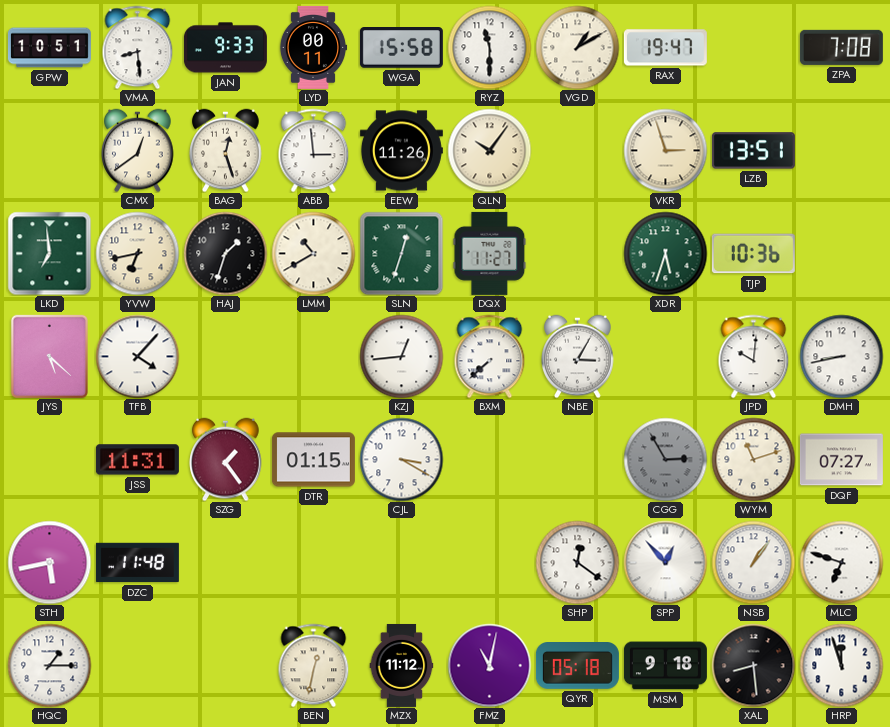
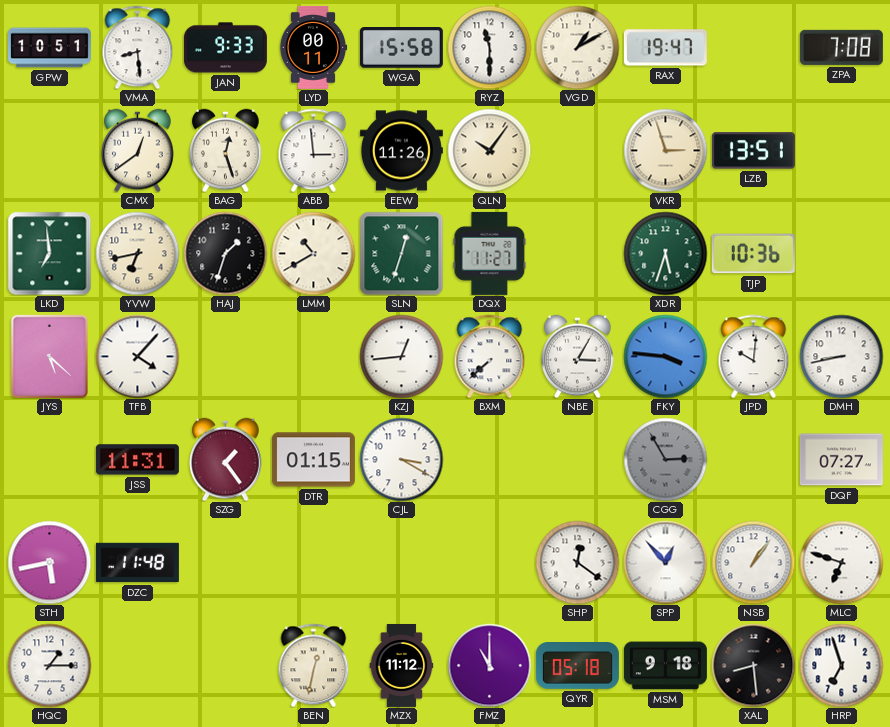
FKY: none -> 3:46 (665, 356)
WYM: 11:12 -> none (753, 459)
FMZ: 11:02 -> 11:00 (489, 665)
HRP: 11:57 -> 6:57 (841, 665)
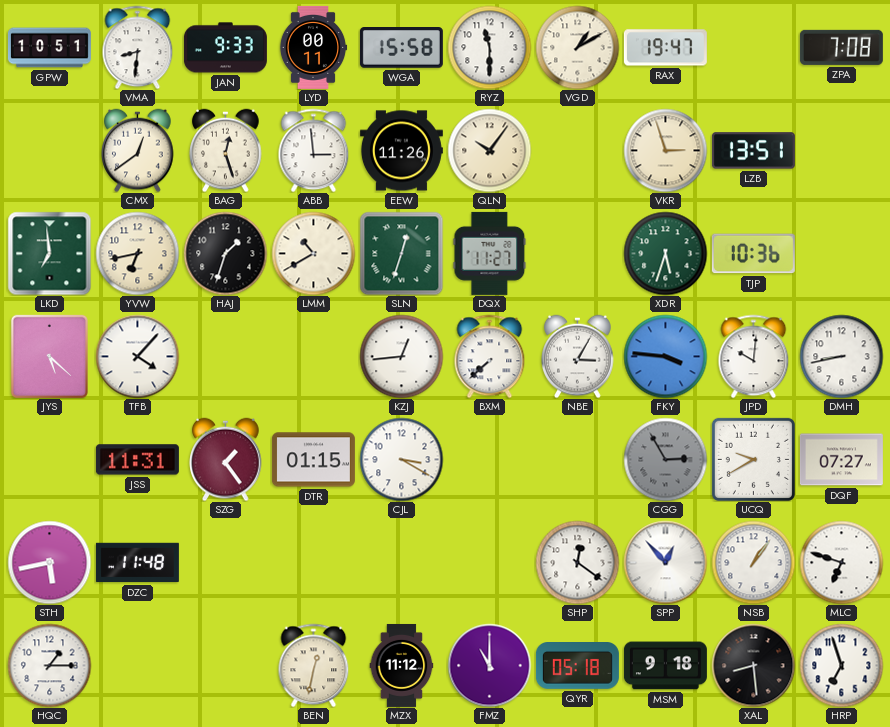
VMA: 8:29 -> 8:31 (138, 47)
UCQ: none -> 9:40 (753, 459)
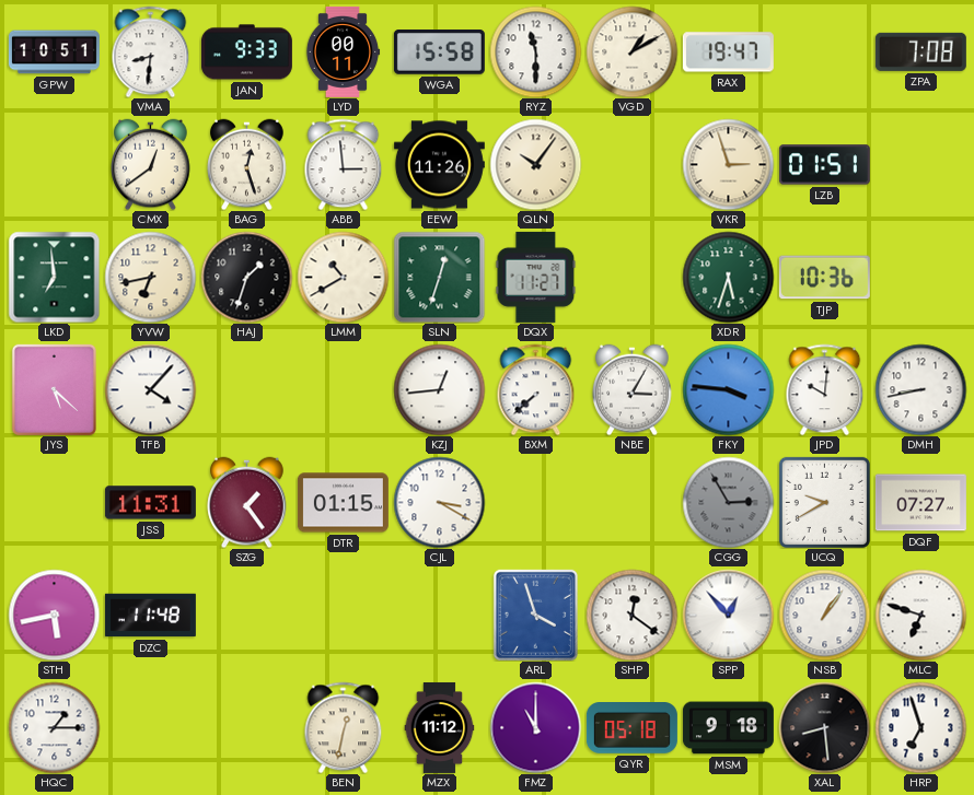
LZB: 13:51 -> 01:51 (824, 165)
ARL: none -> 3:57 (535, 615)
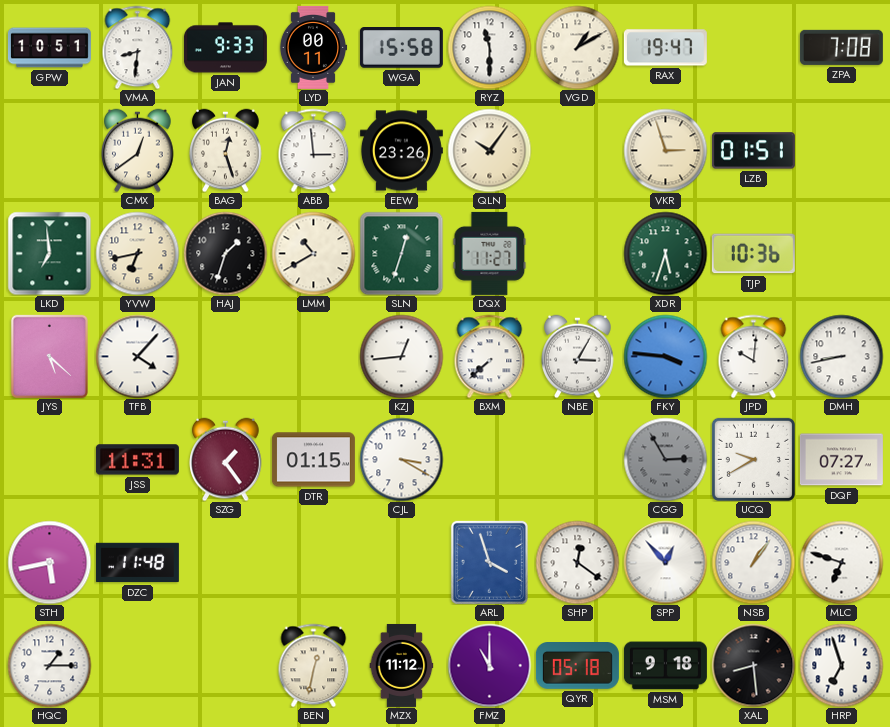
EEW: 11:26 -> 23:26 (401, 151)
